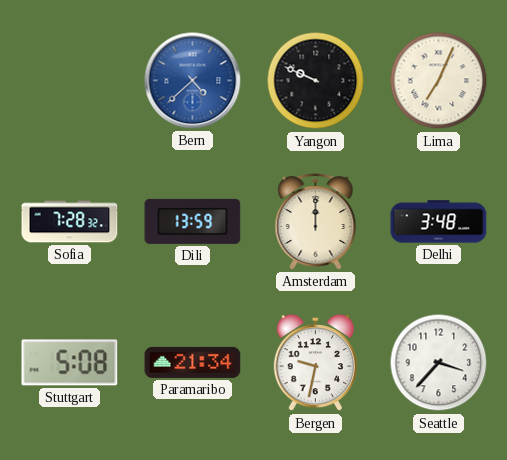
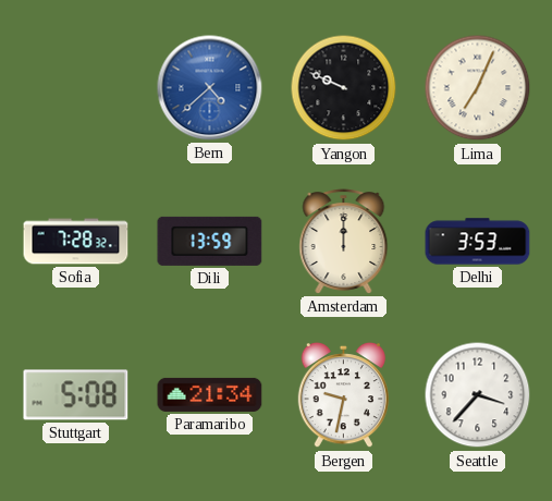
Delhi: 3:48 -> 3:53 (478, 242)
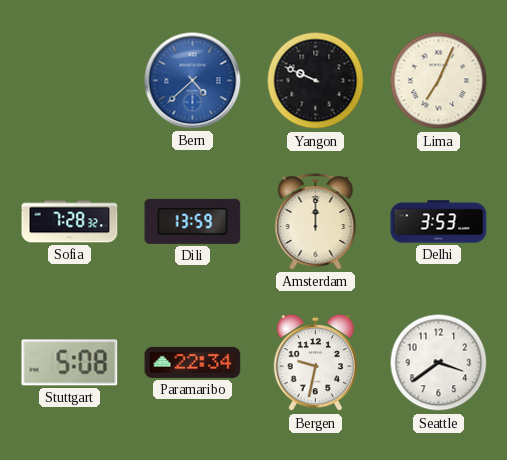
Paramaribo: 21:34 -> 22:34 (193, 362)
Seattle: 3:37 -> 3:39 (439, 363)
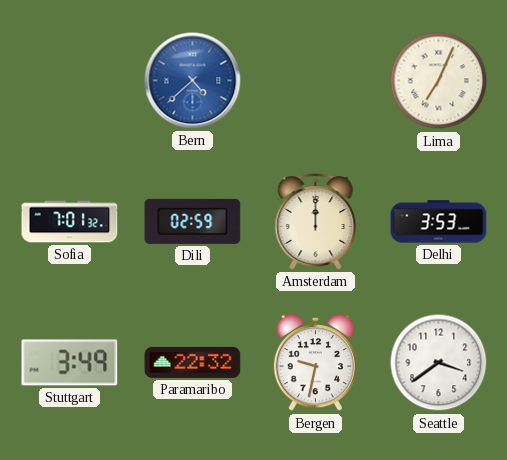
Yangon: 9:49 -> none (316, 81)
Sofia: 7:28 -> 7:01 (70, 222)
Dili: 13:59 -> 02:59 (193, 221)
Stuttgart: 5:08 -> 3:49 (70, 363)
Paramaribo: 22:34 -> 22:32 (193, 362)
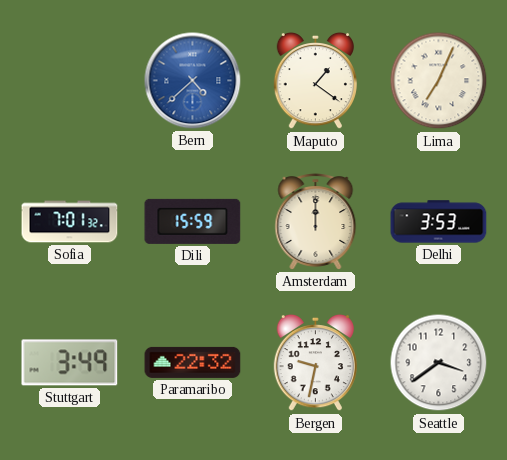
Maputo: none -> 1:21 (315, 81)
Dili: 02:59 -> 15:59 (193, 221)
